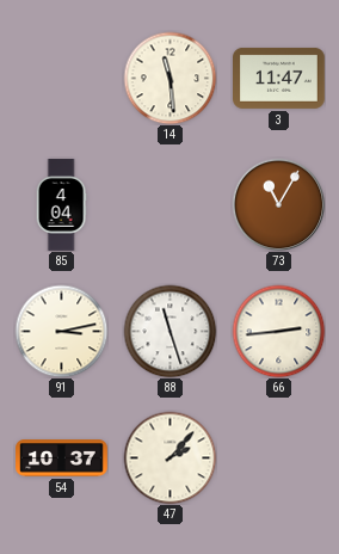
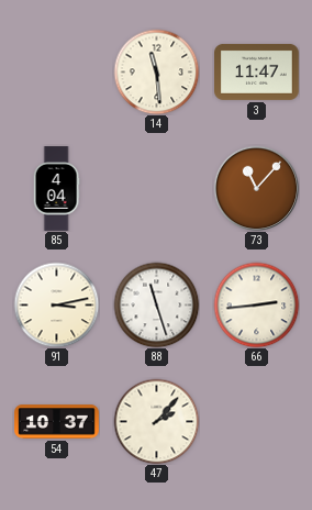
73: 11:05 -> 11:07 (256, 188)
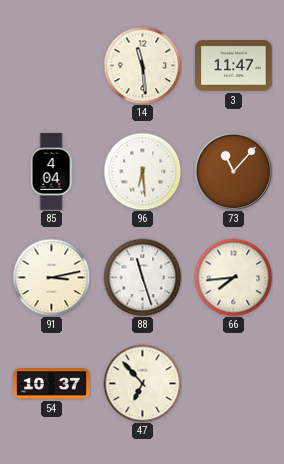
96: none -> 6:29 (142, 171)
66: 2:44 -> 7:44 (233, 277)
47: 2:07 -> 6:53 (142, 383)
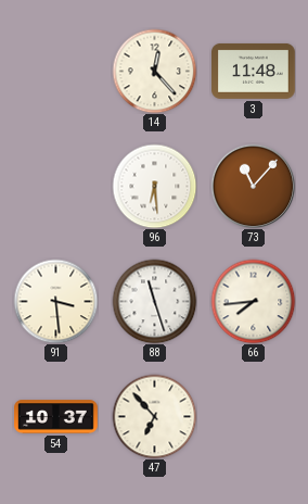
14: 11:29 -> 12:23 (154, 71)
3: 11:47 -> 11:48 (254, 71)
85: 4:04 -> none (51, 172)
91: 3:13 -> 3:29 (55, 301)
